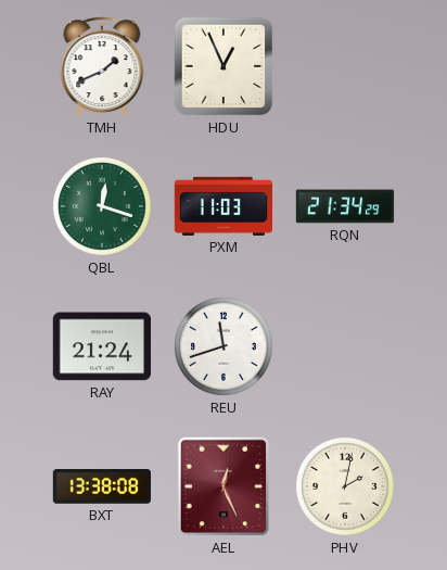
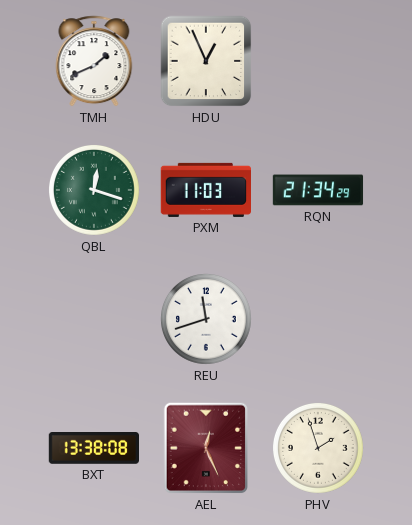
RAY: 21:24 -> none (101, 346)
PHV: 2:02 -> 1:57 (319, 449)
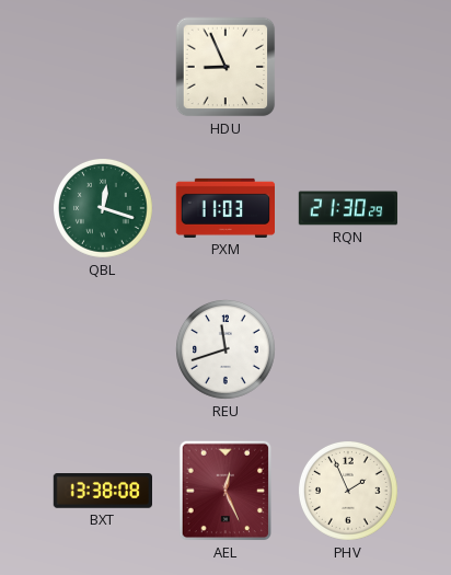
TMH: 1:41 -> none (94, 61)
HDU: 12:56 -> 8:56 (225, 67)
RQN: 21:34 -> 21:30 (348, 208)
PHV: 1:57 -> 1:56 (349, 492)
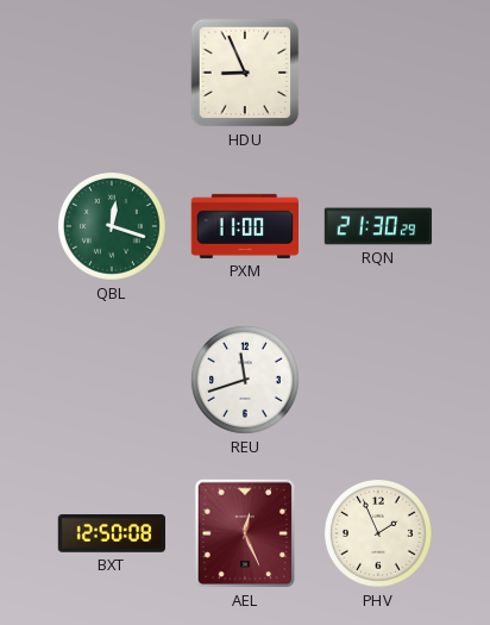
PXM: 11:03 -> 11:00 (244, 226)
BXT: 13:38 -> 12:50 (111, 535)
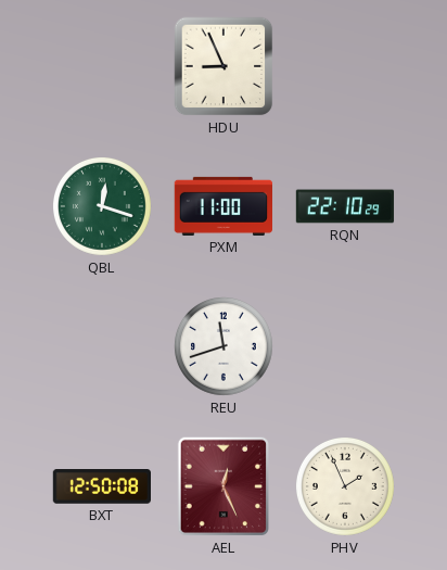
RQN: 21:30 -> 22:10 (345, 206)
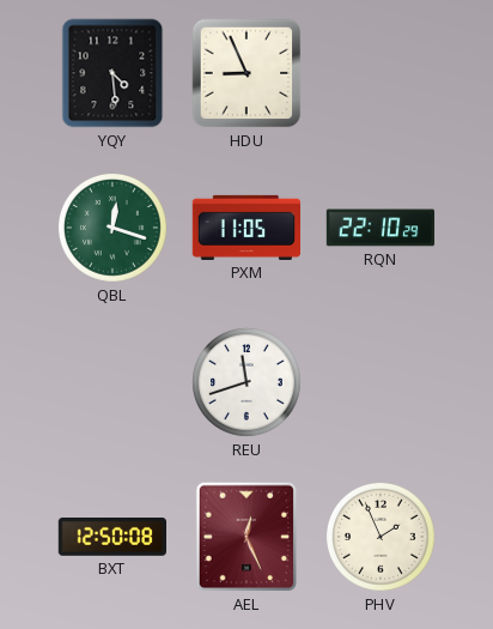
YQY: none -> 4:29 (112, 73)
PXM: 11:00 -> 11:05 (245, 228)
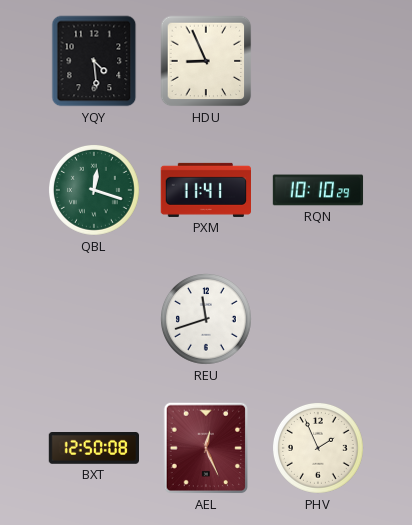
PXM: 11:05 -> 11:41 (205, 190)
RQN: 22:10 -> 10:10 (318, 190)
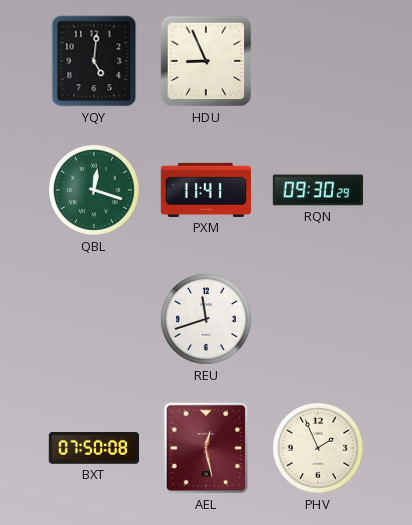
YQY: 4:29 -> 5:01 (94, 61)
RQN: 10:10 -> 09:30 (318, 190)
BXT: 12:50 -> 07:50 (93, 449)
AEL: 12:26 -> 12:28 (205, 448)
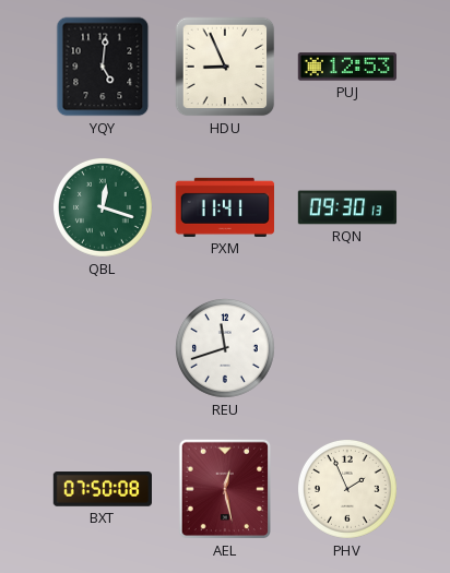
PUJ: none -> 12:53 (346, 67)
RQN: 09:30:29 -> 09:30:13 (347, 207)
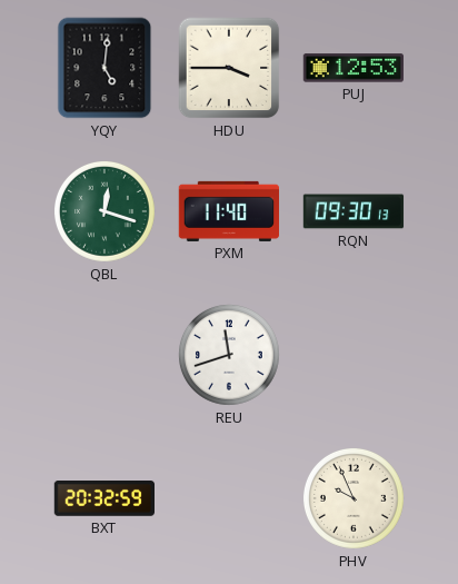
HDU: 8:56 -> 3:45 (229, 68)
PXM: 11:41 -> 11:40 (228, 211)
BXT: 07:50 -> 20:32 (103, 499)
AEL: 12:28 -> none (224, 489)
PHV: 1:56 -> 9:56 (355, 499)
